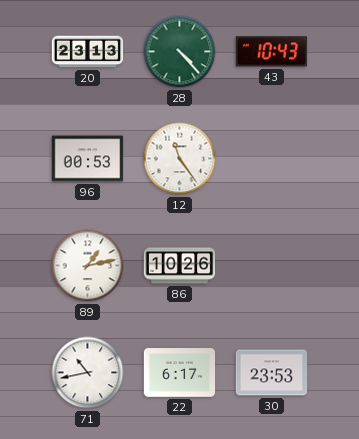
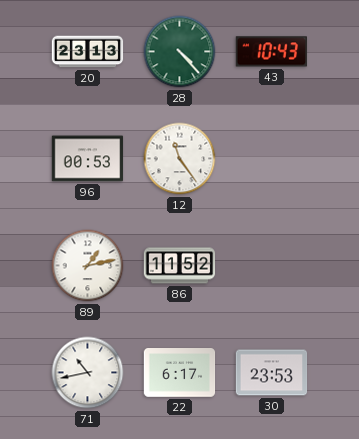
86: 10:26 -> 11:52 (180, 266)
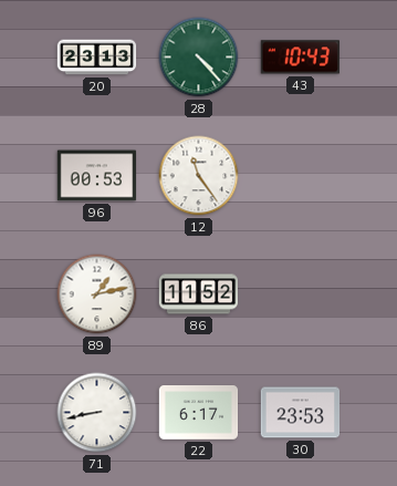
71: 10:43 -> 8:43 (97, 413)
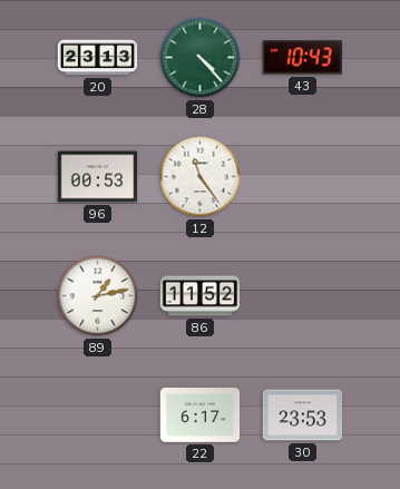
71: 8:43 -> none (97, 413)
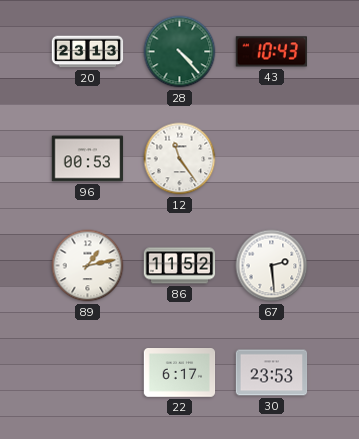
67: none -> 2:29 (272, 266)
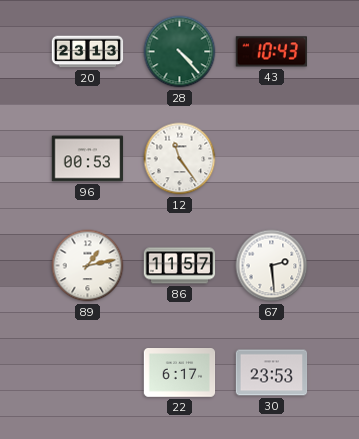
86: 11:52 -> 11:57 (180, 266)
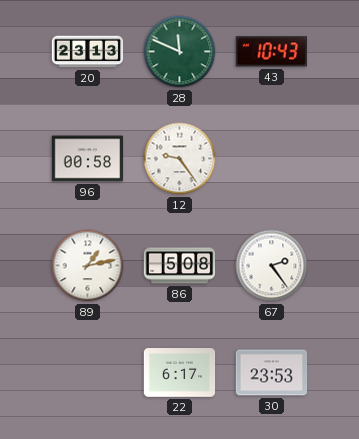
28: 4:23 -> 11:49 (180, 52)
96: 00:53 -> 00:58 (88, 159)
12: 11:24 -> 9:24 (180, 159)
86: 11:57 -> 5:08 (180, 266)
67: 2:29 -> 2:24 (272, 266)
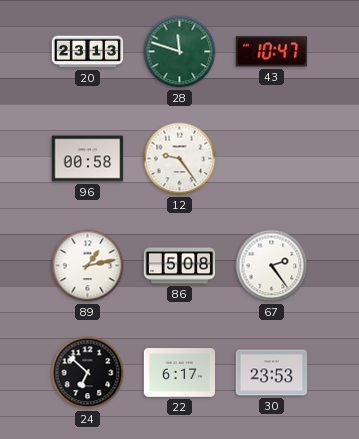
28: 11:49 -> 11:48 (180, 52)
43: 10:43 -> 10:47 (271, 52)
24: none -> 6:52 (88, 373)
